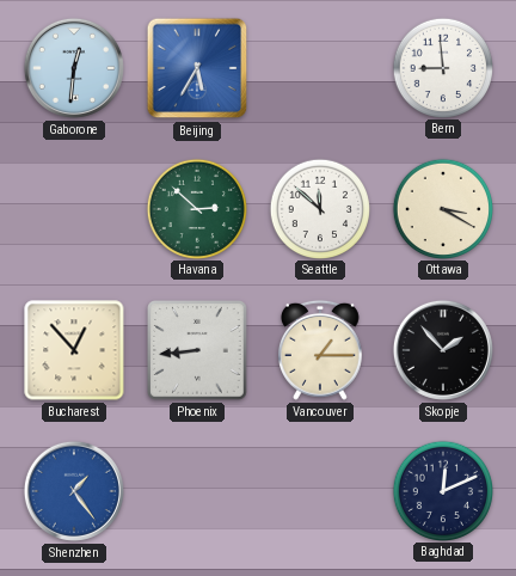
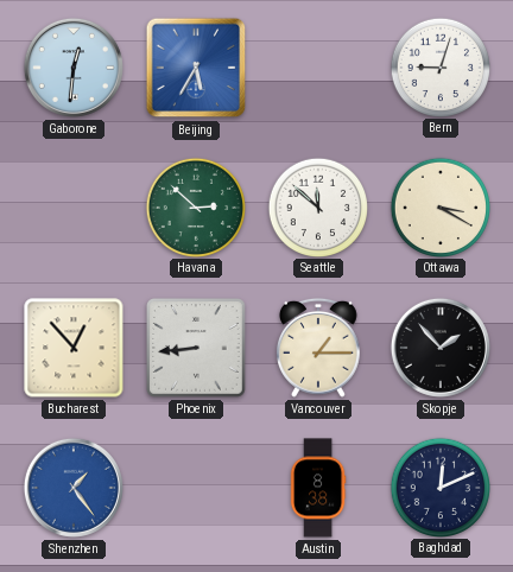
Bern: 8:59 -> 9:03 (439, 66)
Austin: none -> 8:38 (318, 488)
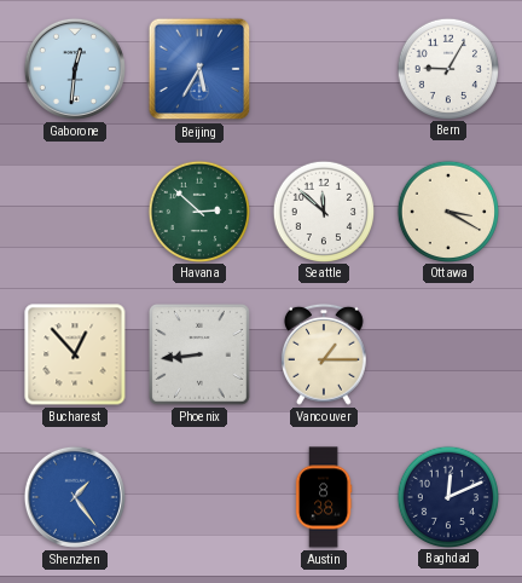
Bern: 9:03 -> 9:05 (447, 68)
Skopje: 1:53 -> none (441, 348)
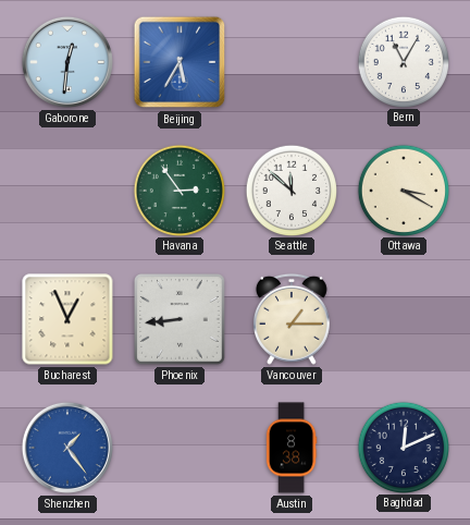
Bern: 9:05 -> 11:05 (403, 61)
Havana: 2:52 -> 2:54 (178, 190)
Bucharest: 12:53 -> 12:56 (67, 319)
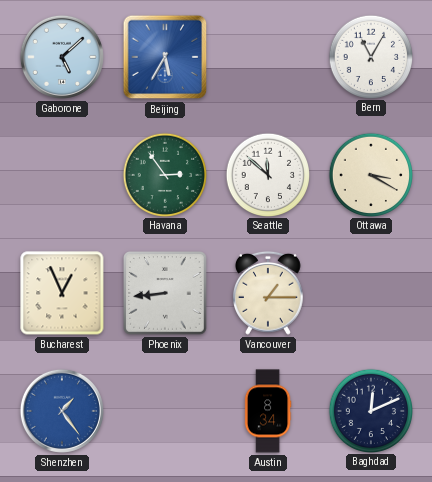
Gaborone: 12:31 -> 5:08 (62, 57)
Austin: 8:38 -> 8:34 (268, 411)
